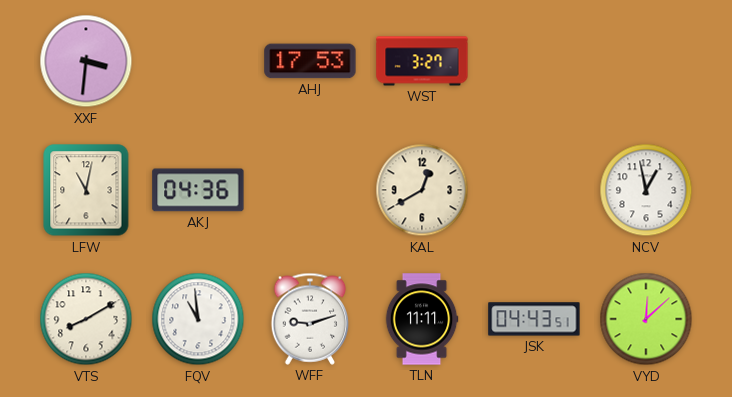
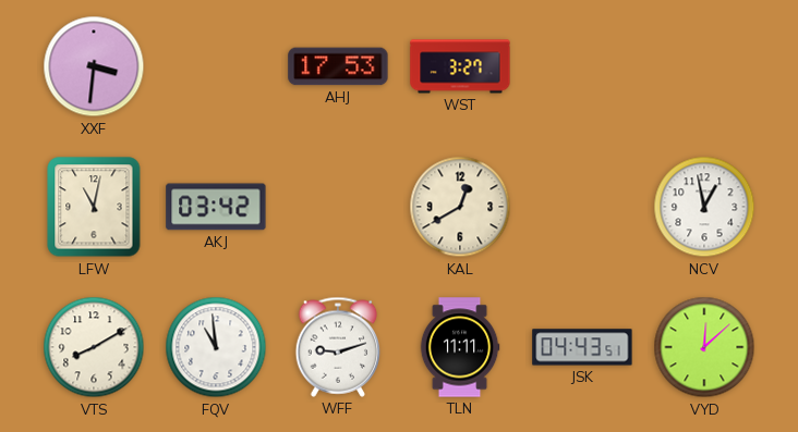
AKJ: 04:36 -> 03:42 (216, 207)
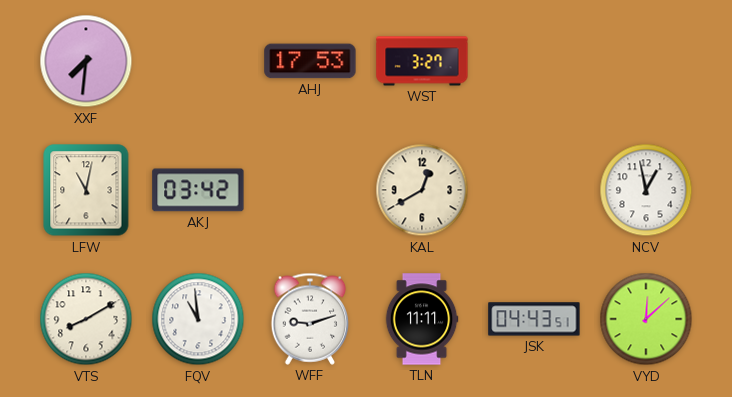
XXF: 3:31 -> 7:31 (86, 61)
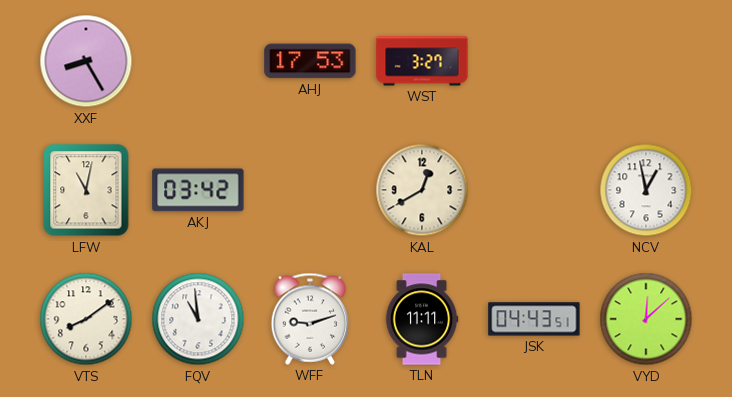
XXF: 7:31 -> 8:25 (86, 61)
VTS: 8:10 -> 8:09 (86, 319)
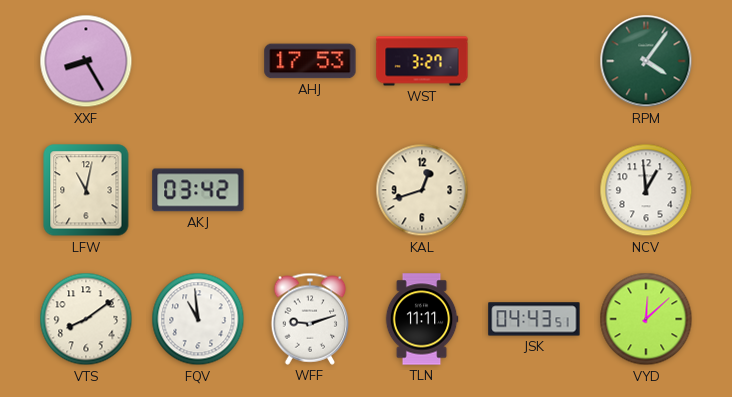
RPM: none -> 4:06 (646, 61)
KAL: 12:40 -> 12:42 (422, 190)
NCV: 12:58 -> 12:59 (646, 190)
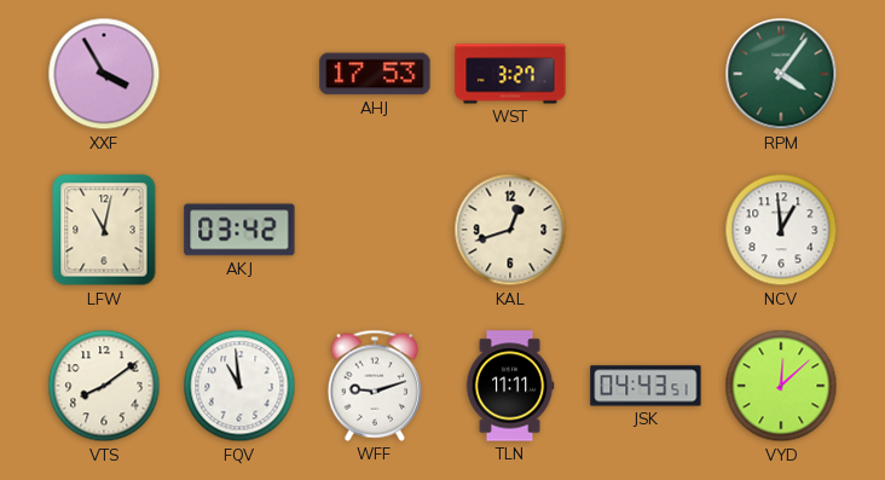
XXF: 8:25 -> 3:55 (104, 74)
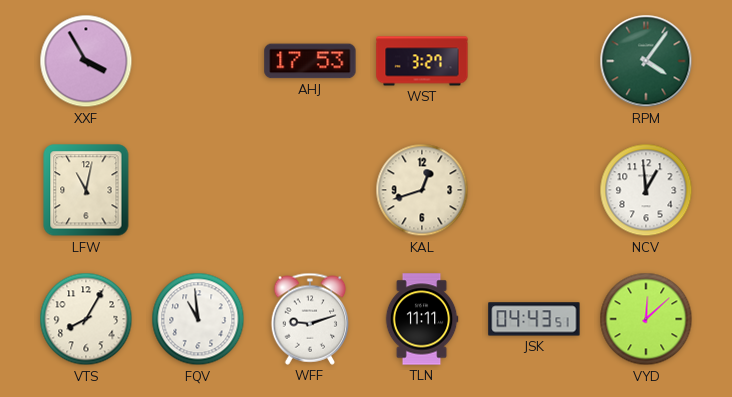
AKJ: 03:42 -> none (239, 230)
VTS: 8:09 -> 8:05 (86, 319)
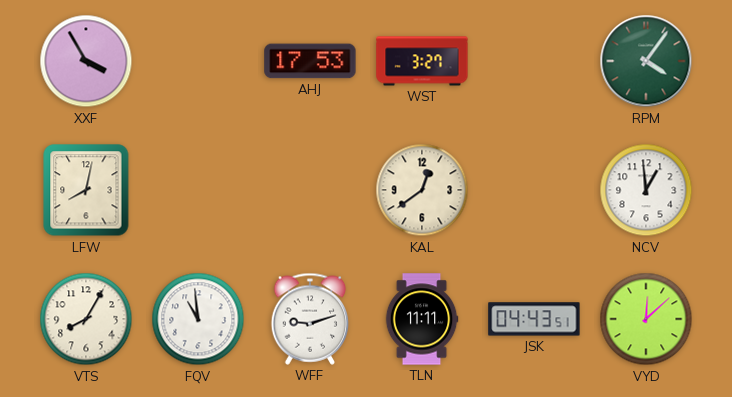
LFW: 11:02 -> 8:02 (86, 190)
KAL: 12:42 -> 12:39 (422, 190)
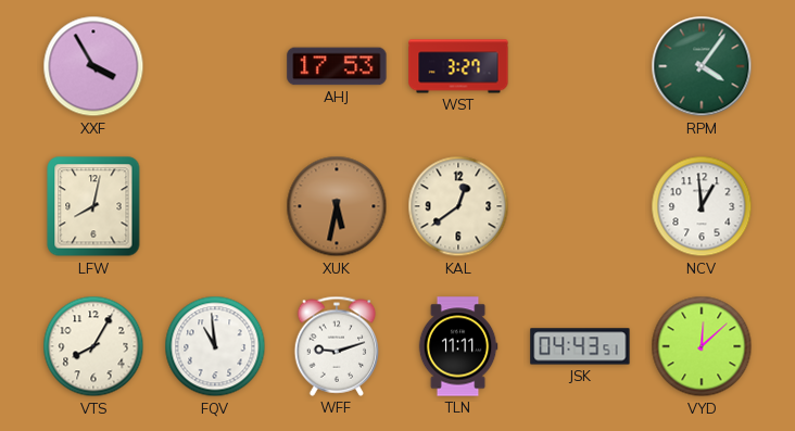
XUK: none -> 5:32 (337, 206)
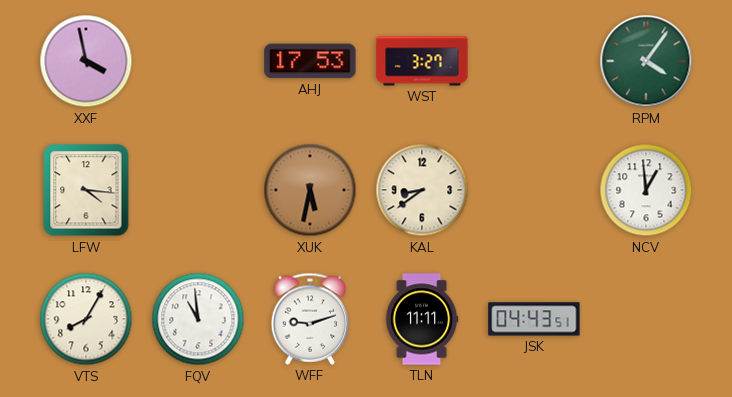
XXF: 3:55 -> 3:58 (86, 61)
LFW: 8:02 -> 4:16 (86, 190)
KAL: 12:39 -> 8:39 (422, 190)
VYD: 12:08 -> none (702, 346)
